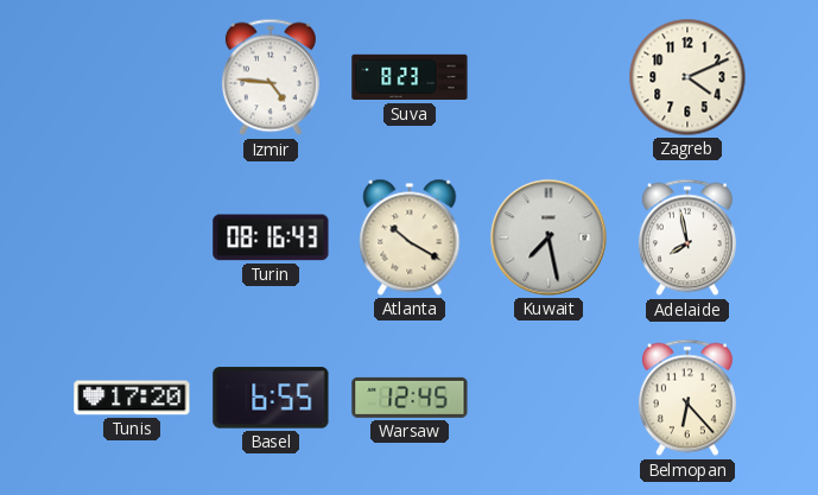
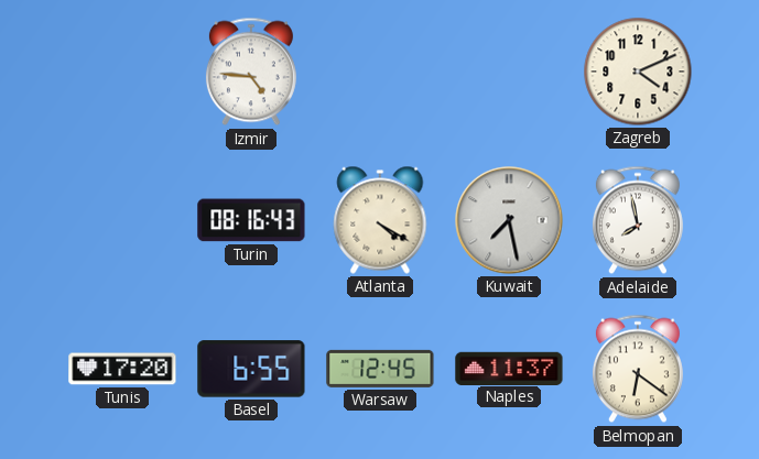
Suva: 8:23 -> none (410, 77)
Atlanta: 10:20 -> 4:20 (380, 220)
Naples: none -> 11:37 (509, 368)
Belmopan: 6:23 -> 6:21 (638, 369)
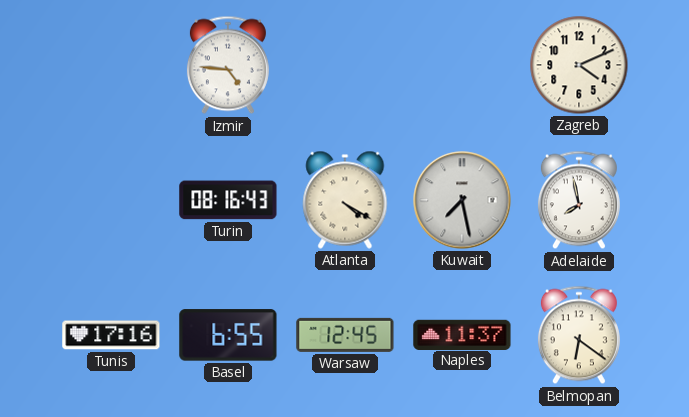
Tunis: 17:20 -> 17:16 (111, 335)
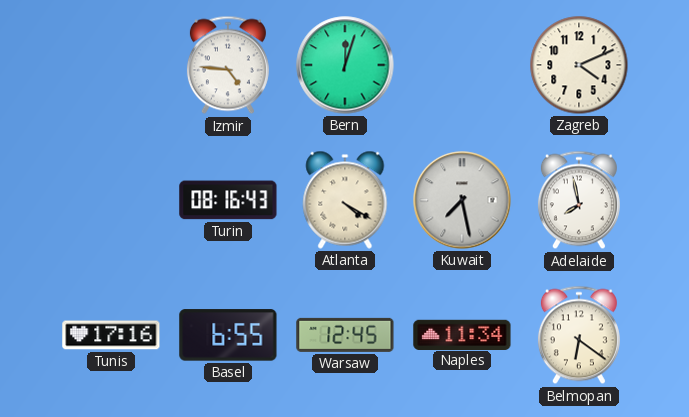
Bern: none -> 12:03 (345, 65)
Naples: 11:37 -> 11:34 (462, 334)
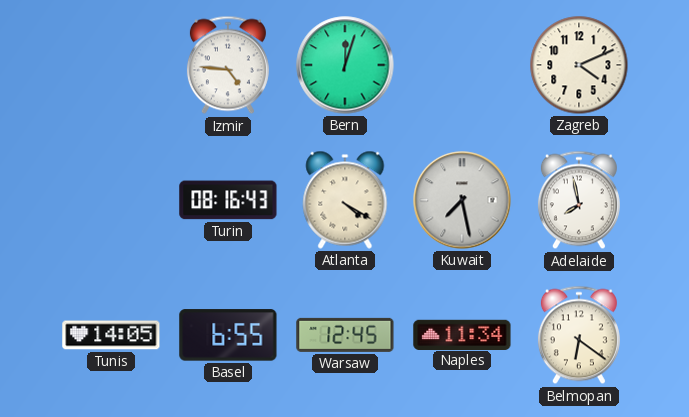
Tunis: 17:16 -> 14:05 (111, 335)
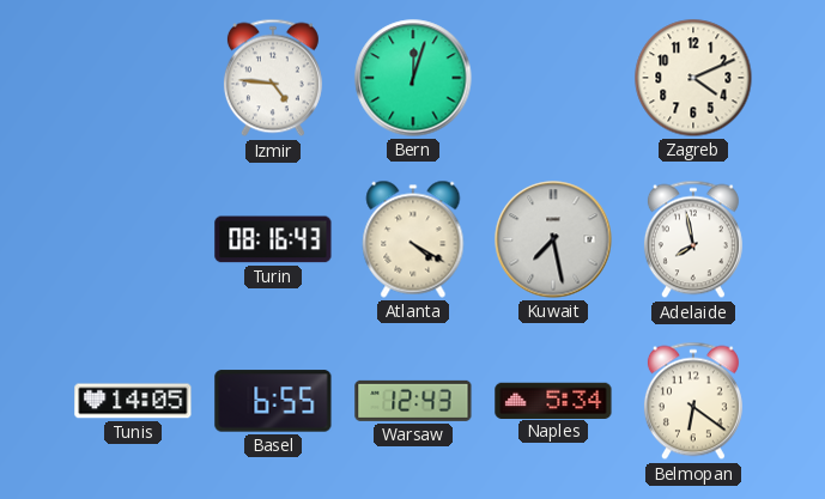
Warsaw: 12:45 -> 12:43 (413, 401)
Naples: 11:34 -> 5:34 (553, 400)
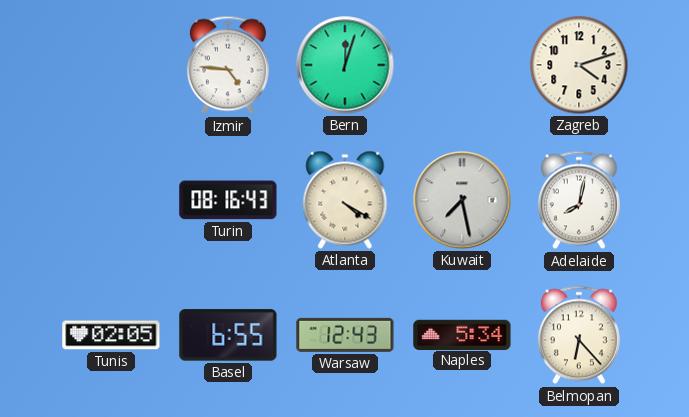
Zagreb: 4:11 -> 4:12 (579, 65)
Adelaide: 7:58 -> 8:02 (579, 200)
Tunis: 14:05 -> 02:05 (111, 335)
Belmopan: 6:21 -> 6:23 (579, 335)
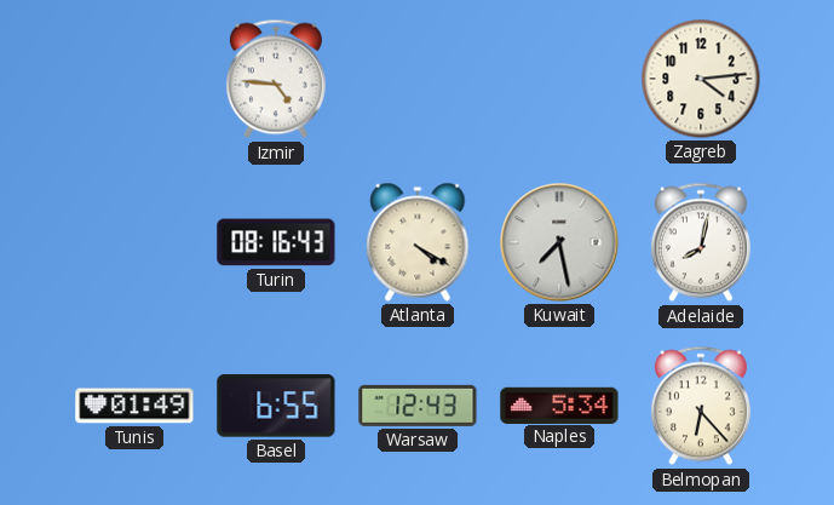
Bern: 12:03 -> none (345, 65)
Zagreb: 4:12 -> 4:14 (701, 79)
Tunis: 02:05 -> 01:49 (134, 406)
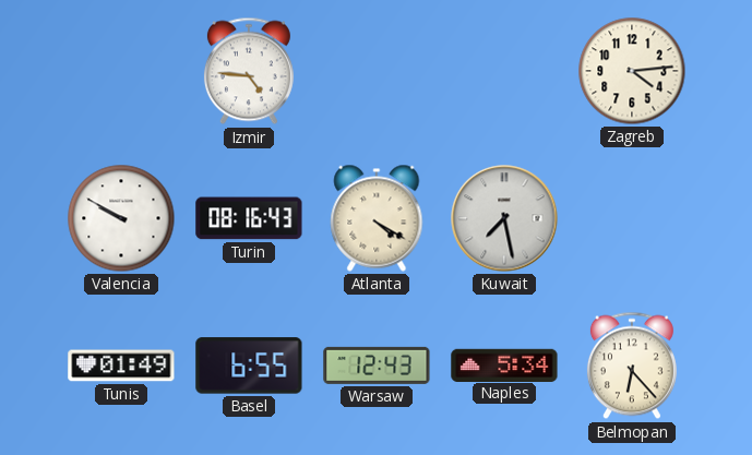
Valencia: none -> 9:50 (121, 218)
Adelaide: 8:02 -> none (701, 242)
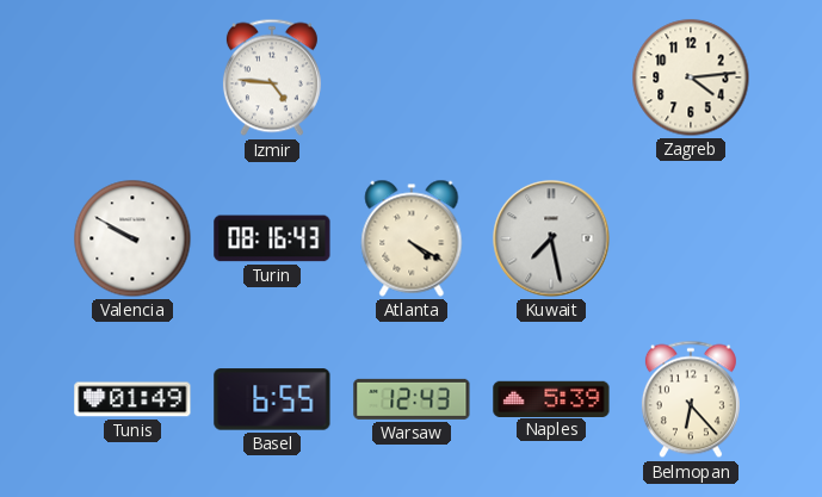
Naples: 5:34 -> 5:39 (551, 398)
